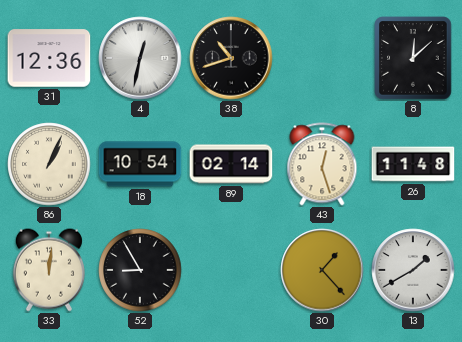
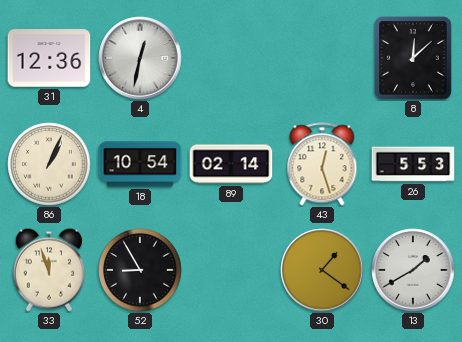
38: 10:42 -> none (231, 58)
26: 11:48 -> 5:53 (413, 164)
33: 12:01 -> 11:57 (49, 270)
30: 1:23 -> 1:21 (322, 270)
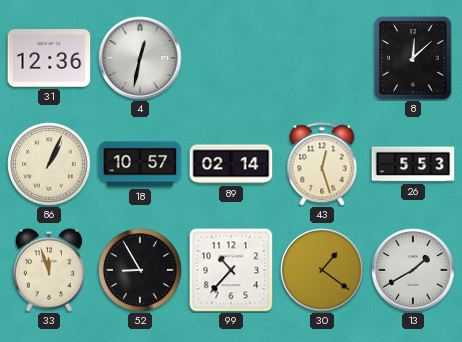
18: 10:54 -> 10:57 (140, 164)
99: none -> 10:37 (231, 270)
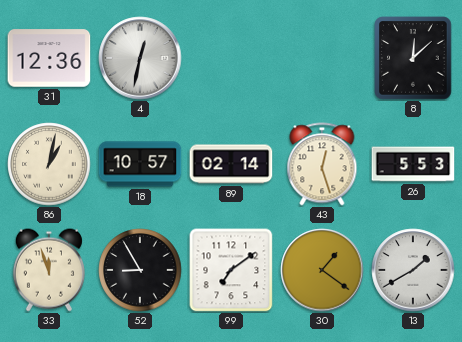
86: 1:04 -> 1:02 (49, 164)
99: 10:37 -> 7:09 (231, 270)
